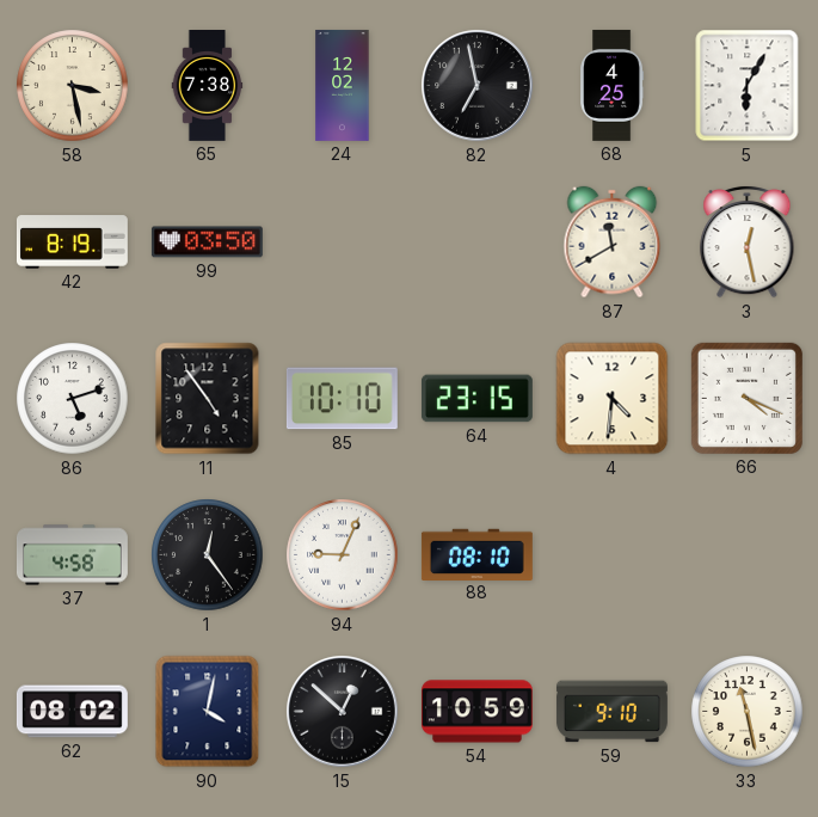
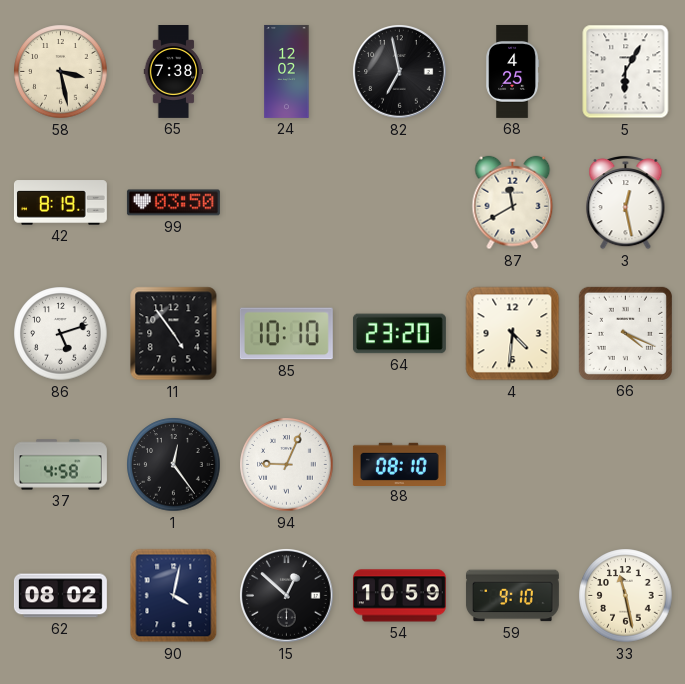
64: 23:15 -> 23:20 (399, 334)
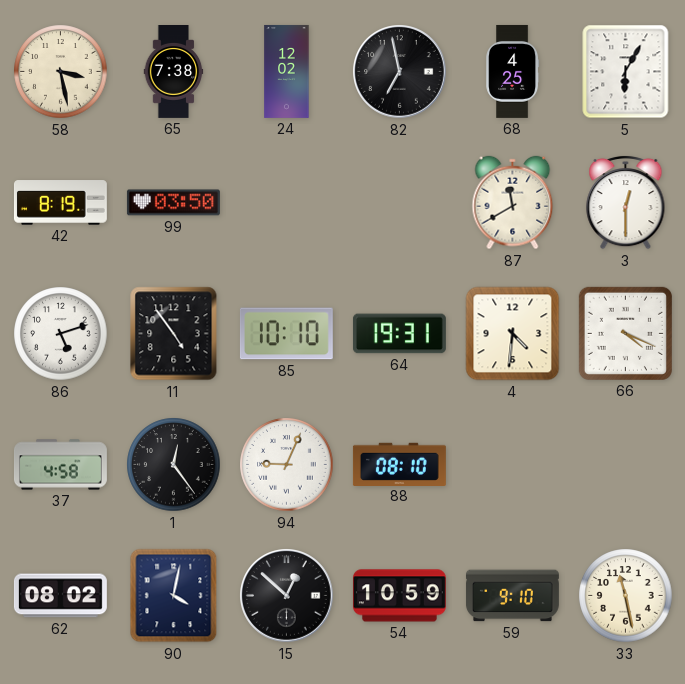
3: 12:28 -> 12:30 (626, 202)
64: 23:20 -> 19:31 (399, 334)
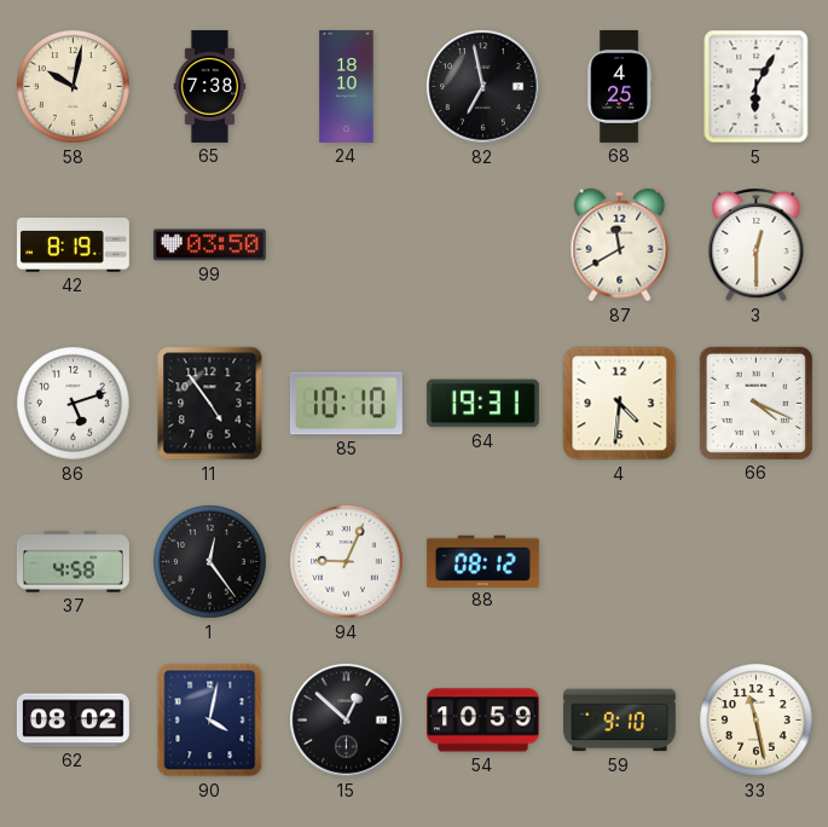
58: 3:28 -> 10:02 (74, 87)
24: 12:02 -> 18:10 (347, 86)
88: 08:10 -> 08:12 (482, 561)
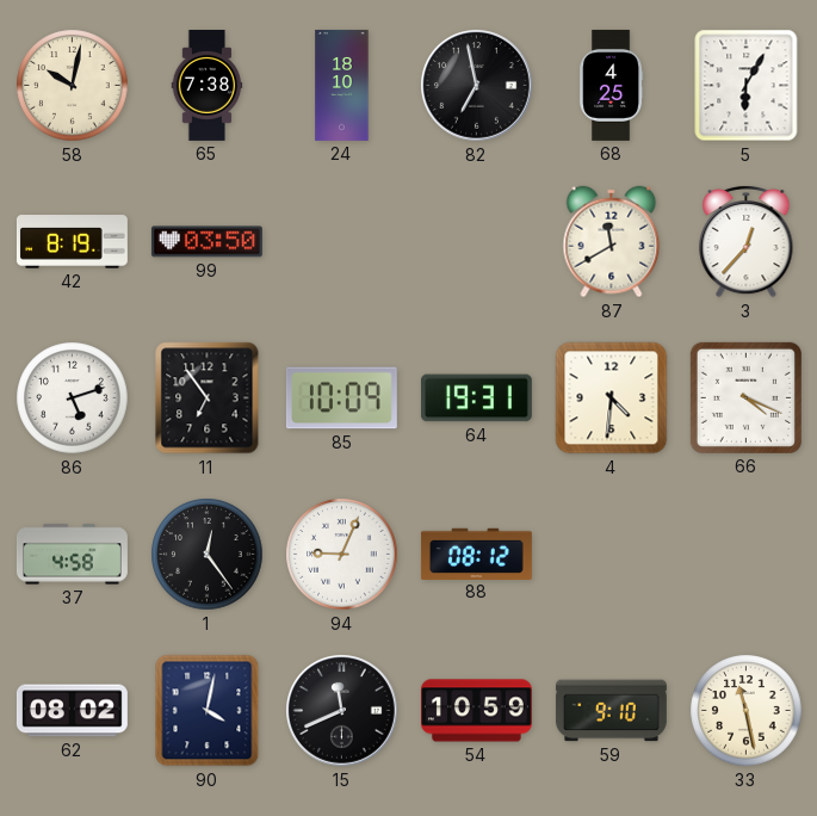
3: 12:30 -> 12:37 (747, 241)
11: 4:54 -> 6:54 (208, 398)
85: 10:10 -> 10:09 (341, 398)
15: 12:52 -> 11:41 (342, 711)
